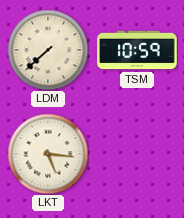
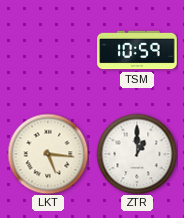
LDM: 7:38 -> none (48, 50)
ZTR: none -> 1:00 (137, 154)
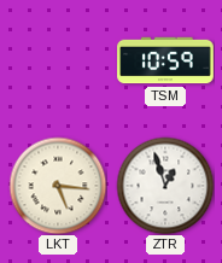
ZTR: 1:00 -> 12:57 (165, 186)
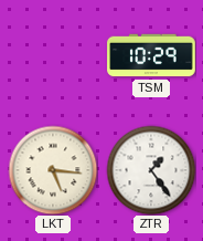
TSM: 10:59 -> 10:29 (151, 55)
ZTR: 12:57 -> 1:24 (151, 170)
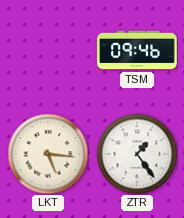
TSM: 10:29 -> 09:46 (137, 50)
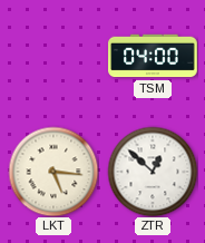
TSM: 09:46 -> 04:00 (153, 56)
ZTR: 1:24 -> 12:52 (153, 172)
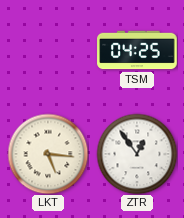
TSM: 04:00 -> 04:25 (137, 50)
ZTR: 12:52 -> 12:54 (137, 154)
